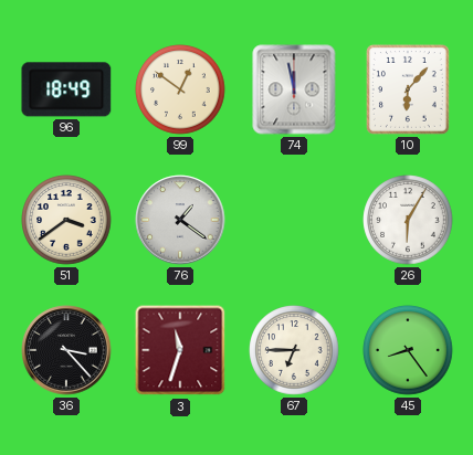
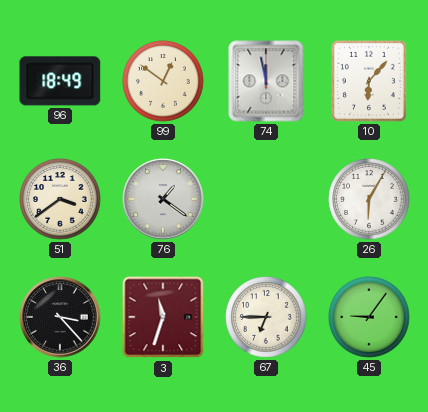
45: 8:24 -> 9:06 (369, 317)
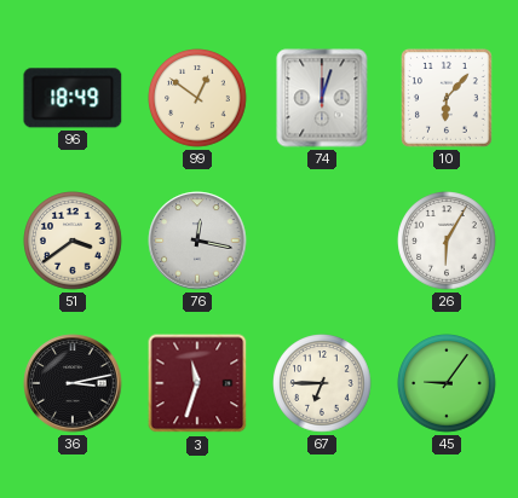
74: 11:58 -> 12:03 (322, 98)
76: 1:21 -> 12:17 (197, 241)
36: 3:23 -> 3:13 (73, 383)
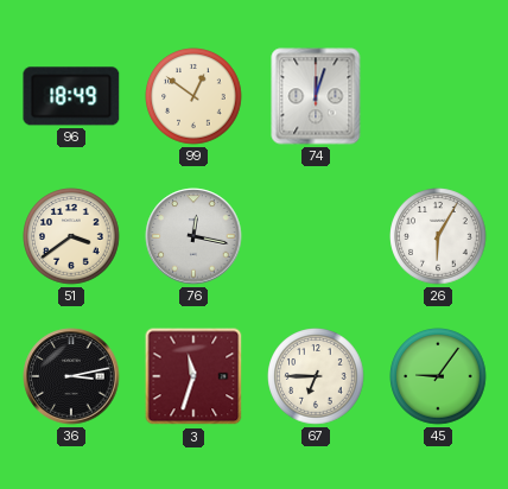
10: 6:07 -> none (447, 98)
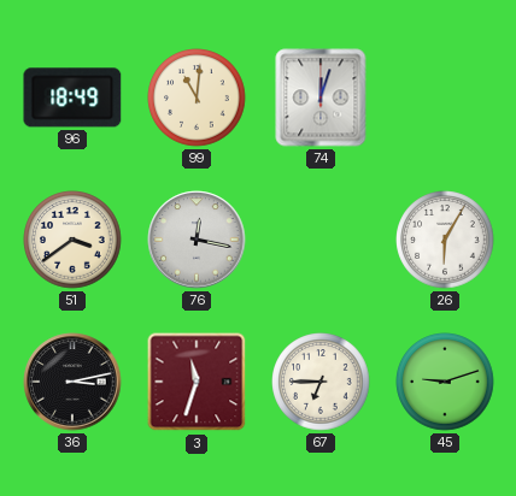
99: 12:51 -> 11:01 (197, 98)
45: 9:06 -> 9:12 (445, 382)
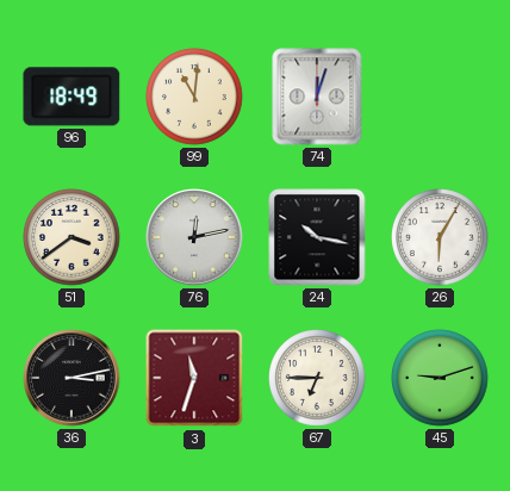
76: 12:17 -> 12:13 (194, 237)
24: none -> 10:17 (317, 237)
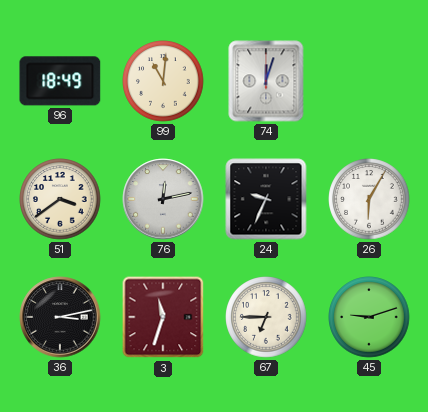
24: 10:17 -> 9:34 (266, 199)
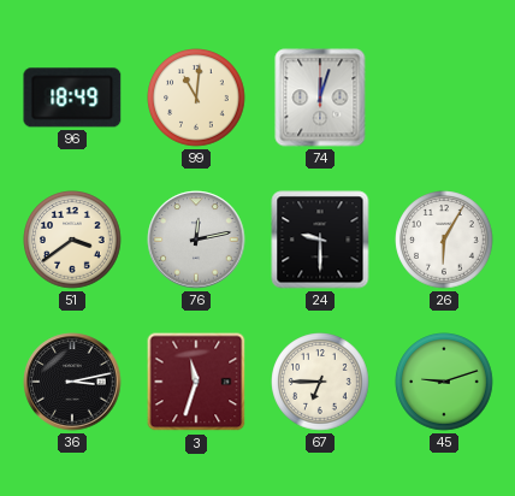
24: 9:34 -> 9:30 (320, 240)
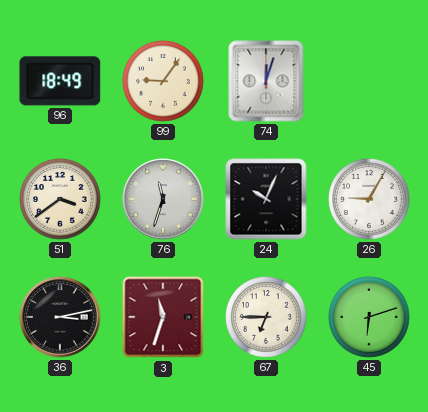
99: 11:01 -> 9:06 (163, 81)
76: 12:13 -> 11:33 (163, 199)
24: 9:30 -> 10:04 (266, 199)
26: 6:05 -> 9:05 (369, 199)
45: 9:12 -> 6:12 (369, 317)
